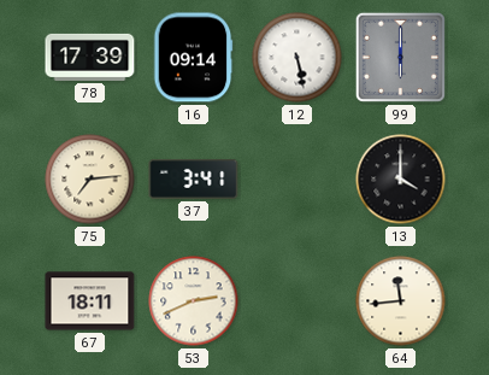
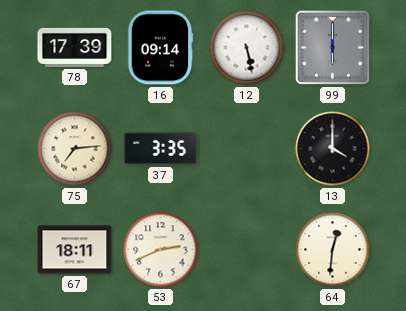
37: 3:41 -> 3:35 (161, 148)
64: 11:44 -> 12:31 (333, 250)
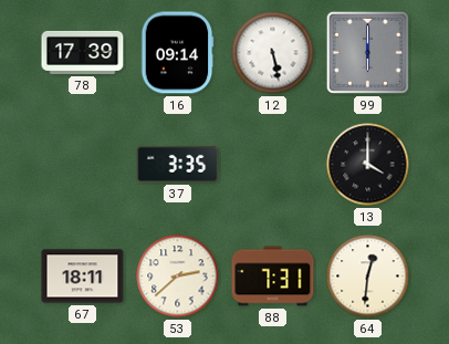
75: 7:14 -> none (75, 149)
53: 2:41 -> 2:38 (178, 277)
88: none -> 7:31 (273, 277)
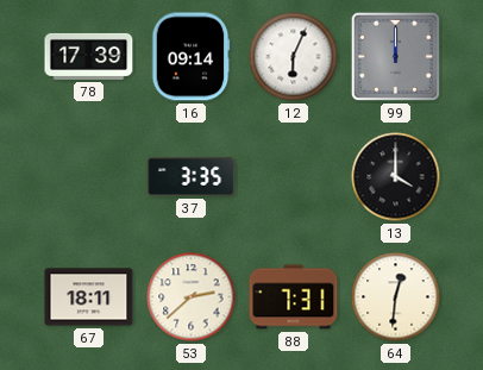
12: 5:28 -> 6:04 (294, 57)
99: 6:00 -> 12:00 (395, 56)
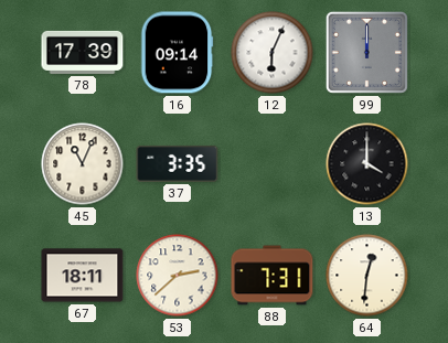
45: none -> 11:04 (83, 164)
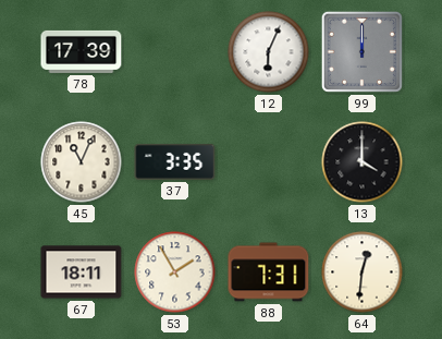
16: 09:14 -> none (177, 53)
53: 2:38 -> 1:55 (175, 273)
